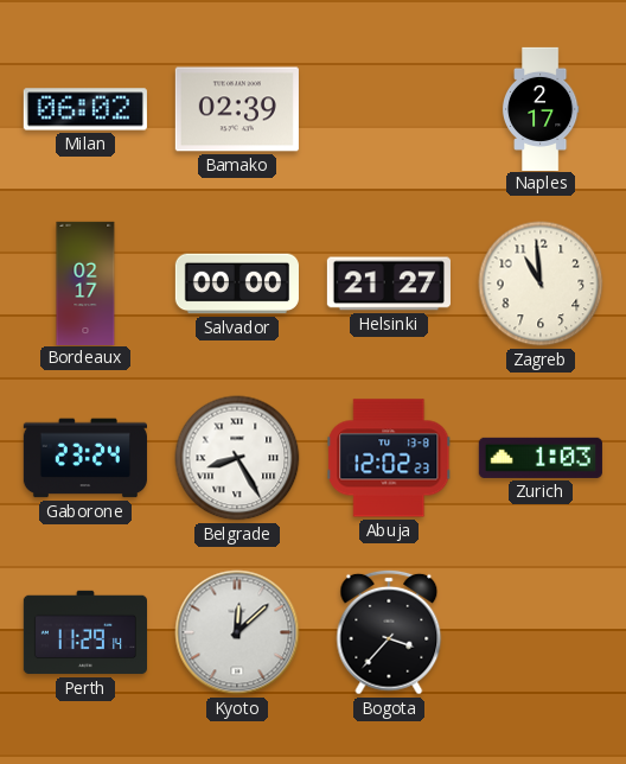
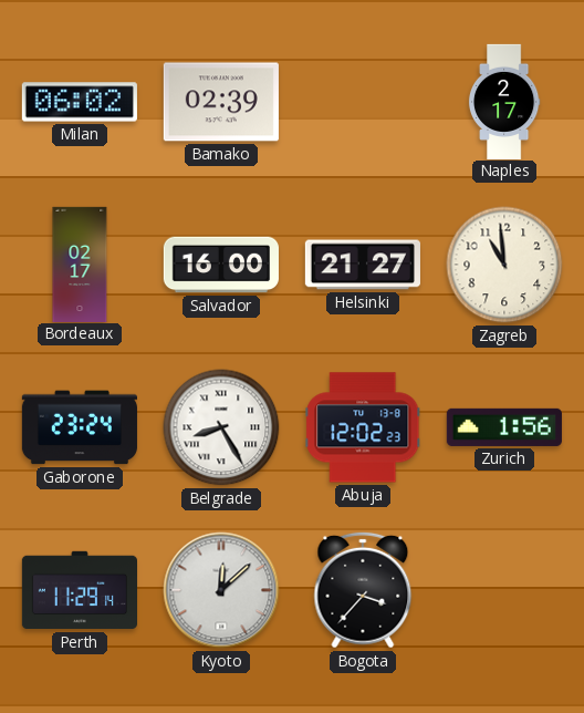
Salvador: 00:00 -> 16:00 (221, 265)
Zurich: 1:03 -> 1:56 (504, 427)
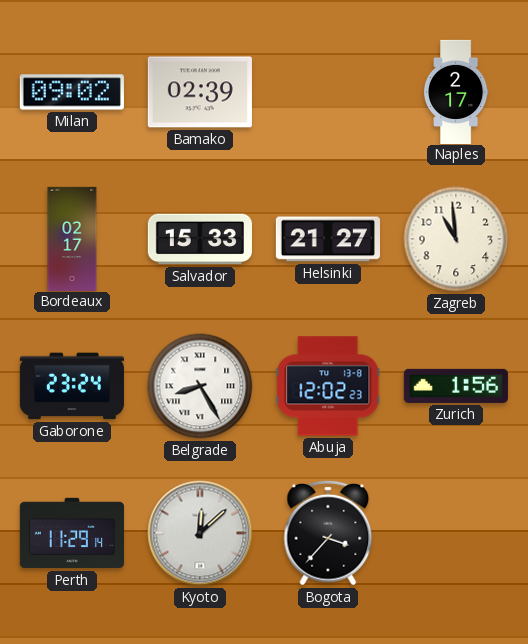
Milan: 06:02 -> 09:02 (72, 92)
Salvador: 16:00 -> 15:33 (200, 239)
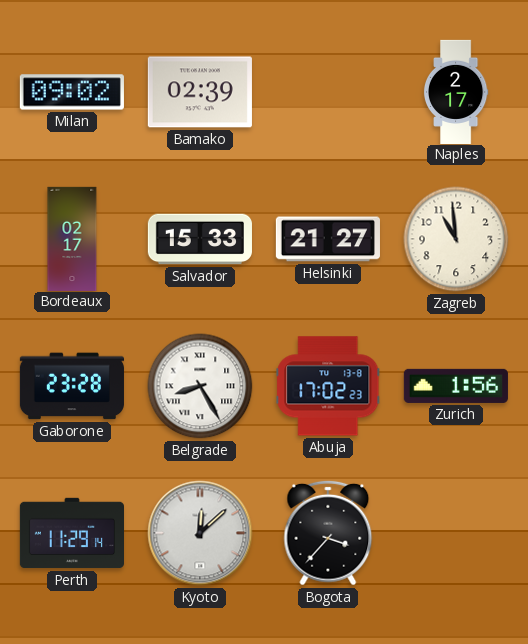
Gaborone: 23:24 -> 23:28 (72, 386)
Abuja: 12:02 -> 17:02 (328, 386)
